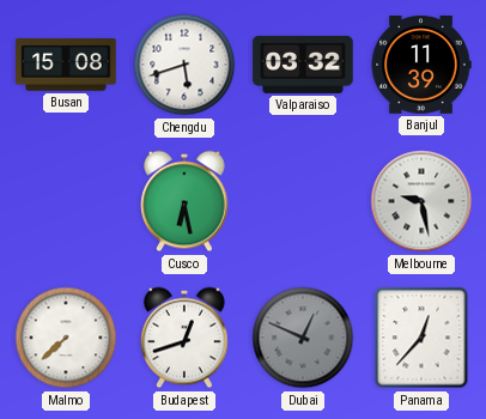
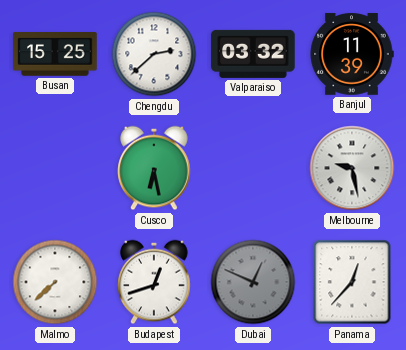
Busan: 15:08 -> 15:25 (55, 54)
Chengdu: 5:42 -> 2:38 (154, 54)
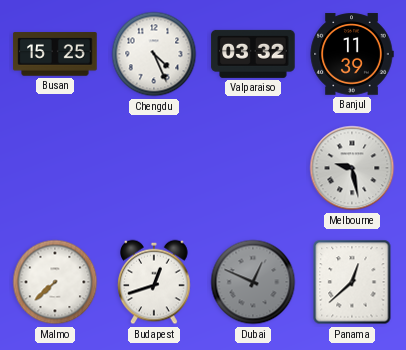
Chengdu: 2:38 -> 4:26 (154, 54)
Cusco: 6:28 -> none (154, 168)
Panama: 12:37 -> 12:38 (352, 282)
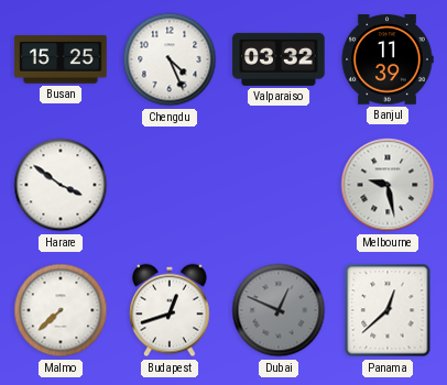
Harare: none -> 3:51 (61, 185)
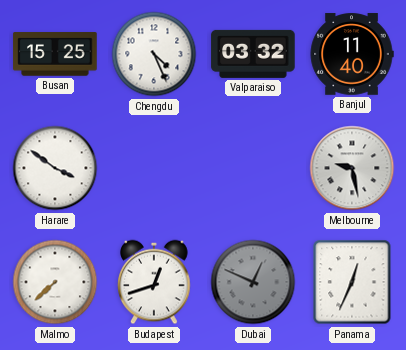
Banjul: 11:39 -> 11:40 (352, 54)
Panama: 12:38 -> 12:34 (352, 282)
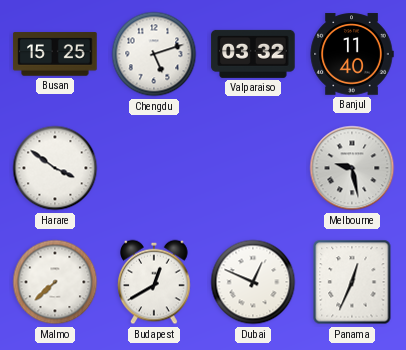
Chengdu: 4:26 -> 5:12 (154, 54)
Budapest: 12:42 -> 12:40 (154, 282)
Dubai dial: grey -> white (253, 282)
